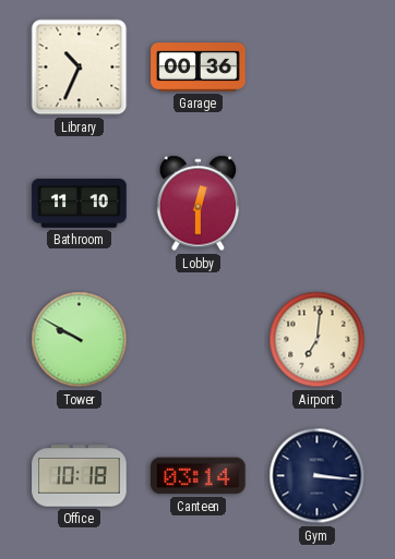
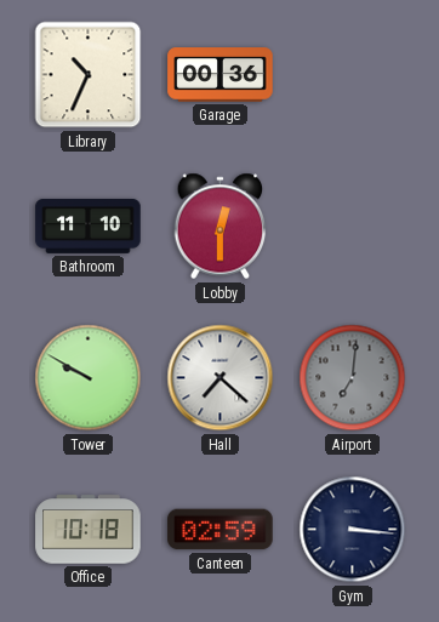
Hall: none -> 7:22 (221, 378)
Airport dial: cream -> grey (353, 378)
Canteen: 03:14 -> 02:59 (221, 530)
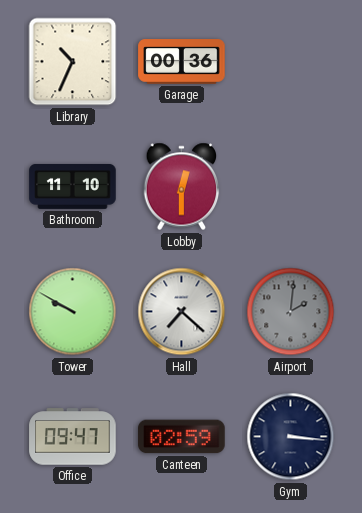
Airport: 7:01 -> 2:01 (291, 312)
Office: 10:18 -> 09:47 (73, 437)
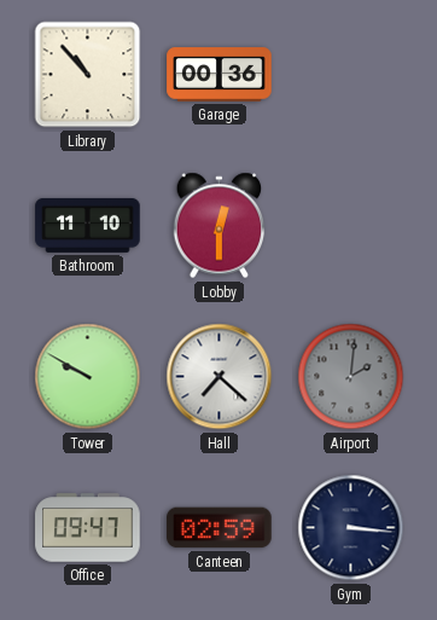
Library: 10:34 -> 10:53 (88, 75)
